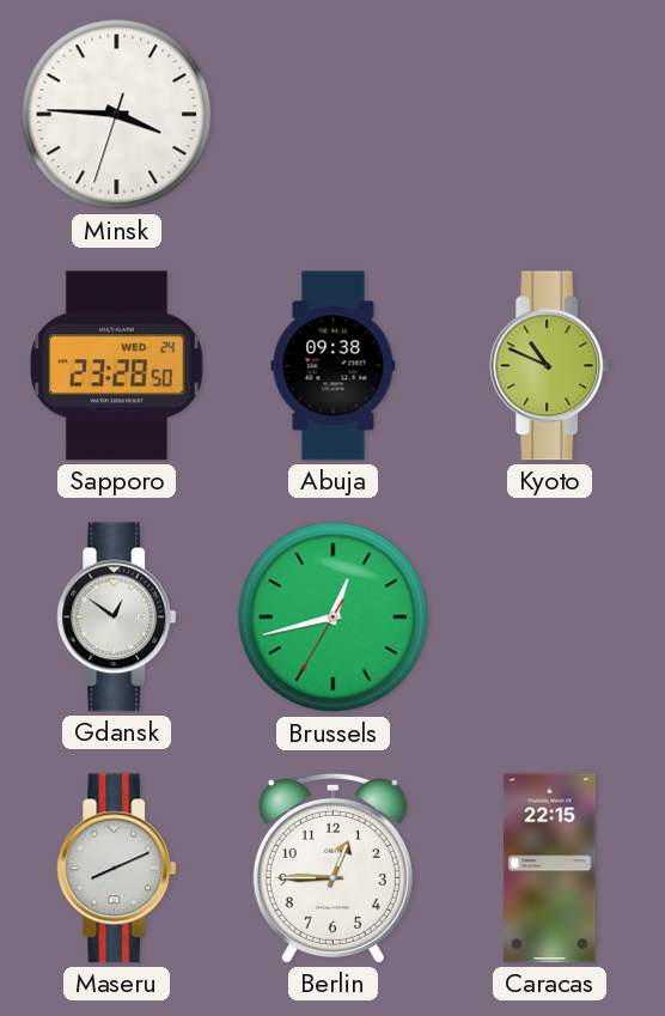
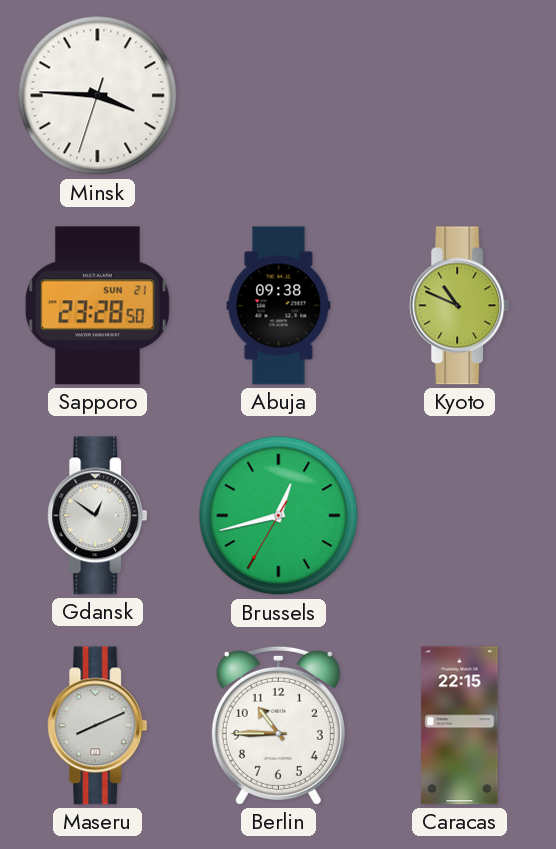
Sapporo date: WED 24 -> SUN 21 (97, 306)
Berlin: 12:45 -> 10:45 (278, 725)
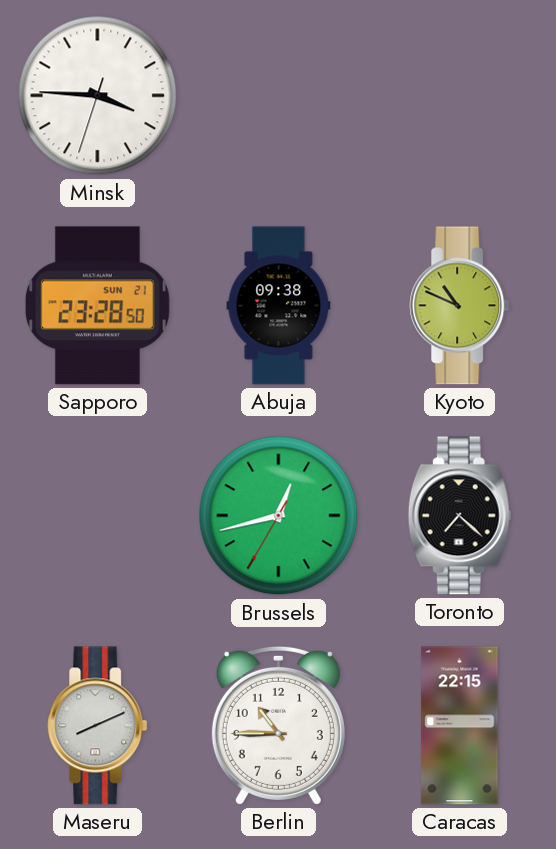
Gdansk: 12:51 -> none (98, 516)
Toronto: none -> 7:22 (459, 516)
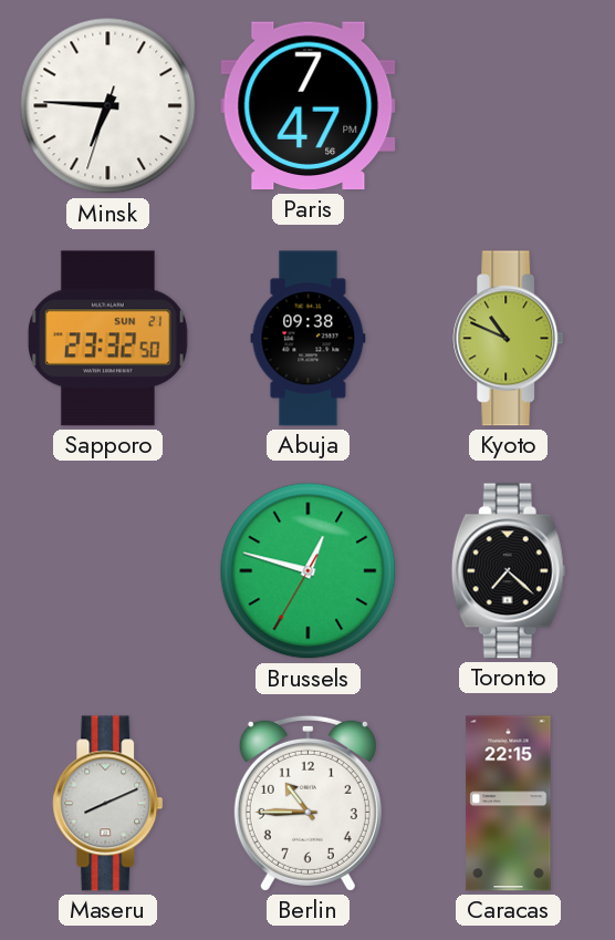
Minsk: 3:45 -> 6:45 (108, 106)
Paris: none -> 7:47 (309, 106)
Sapporo: 23:28 -> 23:32 (107, 339)
Brussels: 12:42 -> 12:47 (309, 571)
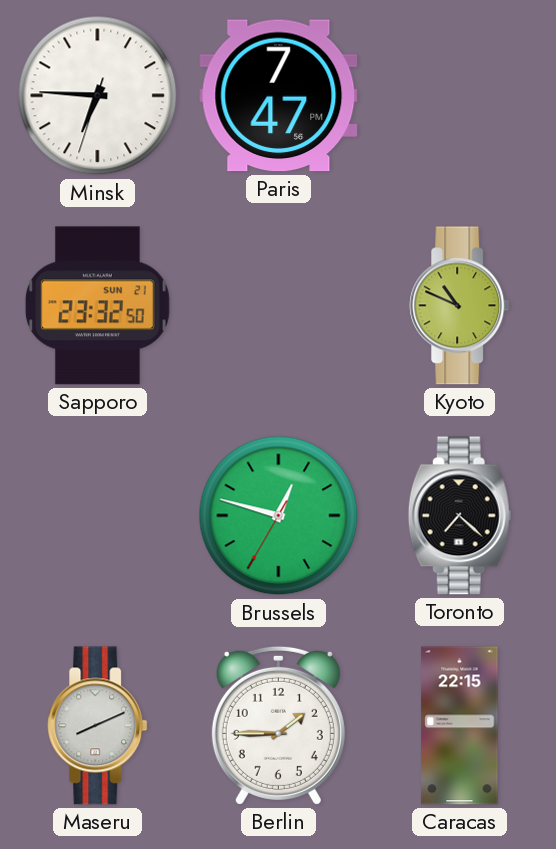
Abuja: 09:38 -> none (309, 339)
Berlin: 10:45 -> 1:45 (278, 725)
